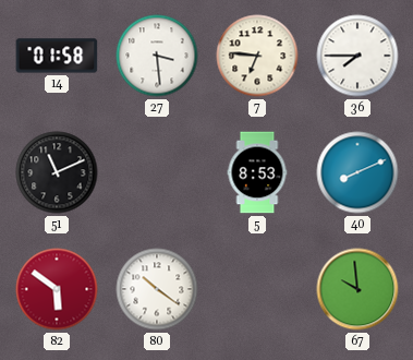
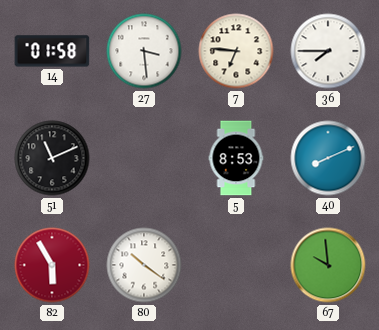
82: 5:51 -> 5:55 (52, 265)
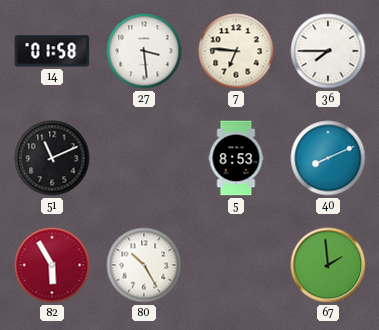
80: 10:21 -> 10:25 (144, 265)
67: 9:59 -> 1:59 (328, 265)
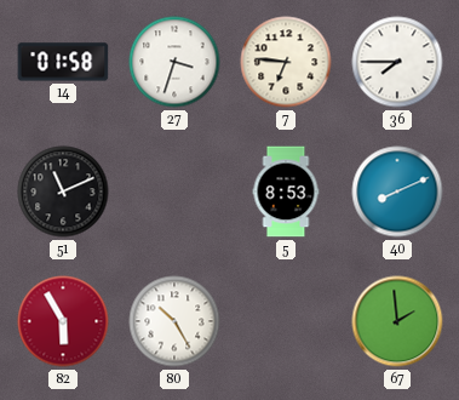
27: 3:29 -> 3:33 (174, 62)
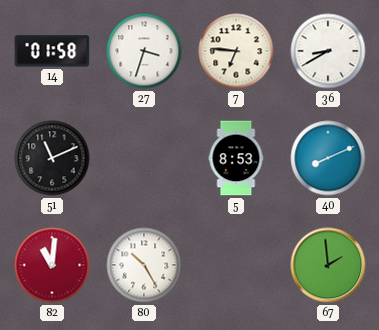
36: 7:45 -> 8:40 (328, 51)
82: 5:55 -> 11:01 (52, 265)
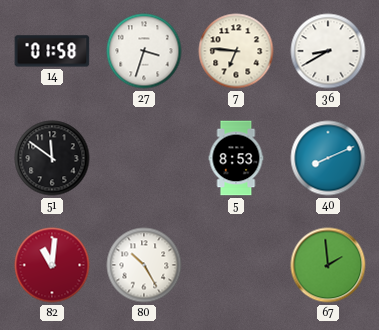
51: 11:11 -> 11:51 (52, 158)
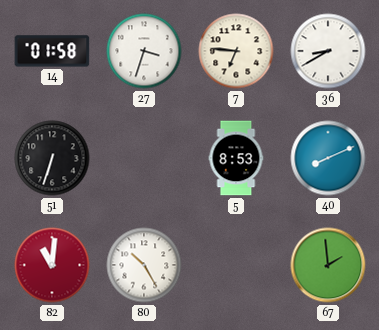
51: 11:51 -> 6:33 (52, 158)
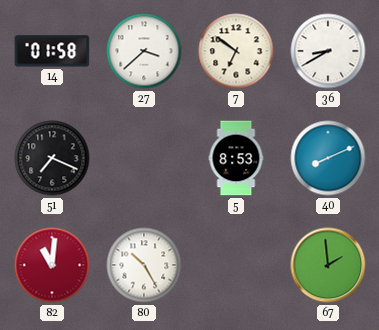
27: 3:33 -> 3:38 (144, 51)
7: 6:46 -> 6:51 (236, 51)
51: 6:33 -> 7:19 (52, 158)
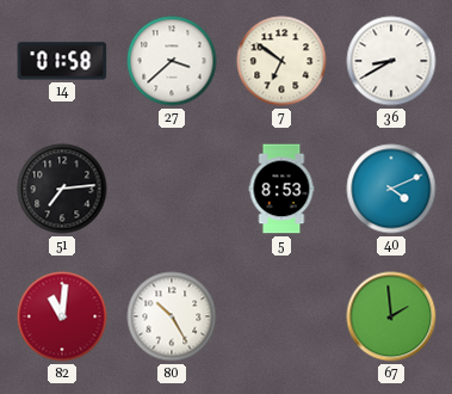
51: 7:19 -> 7:14 (62, 189)
40: 8:11 -> 4:11 (391, 189)
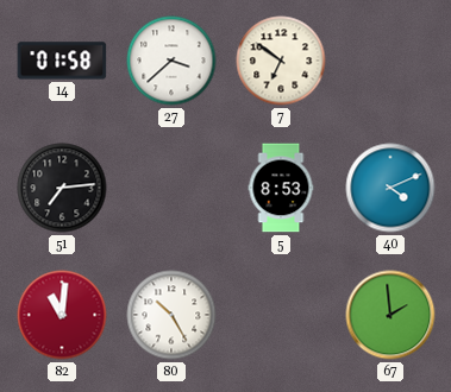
36: 8:40 -> none (391, 61)
